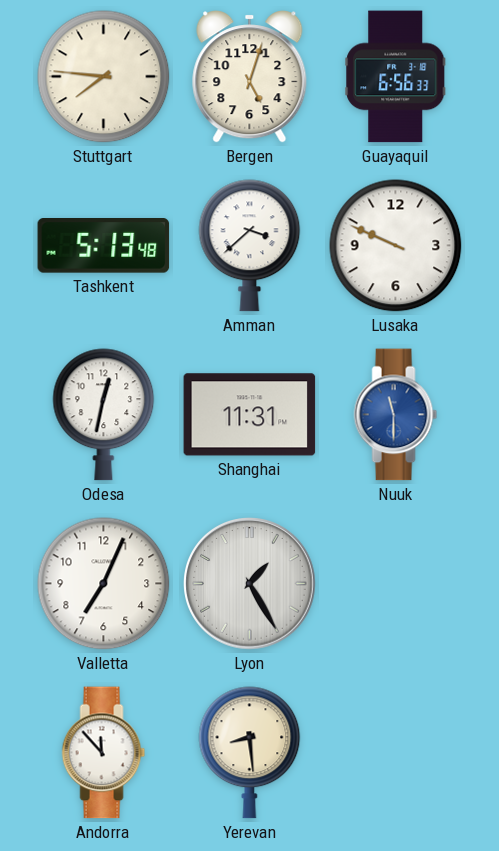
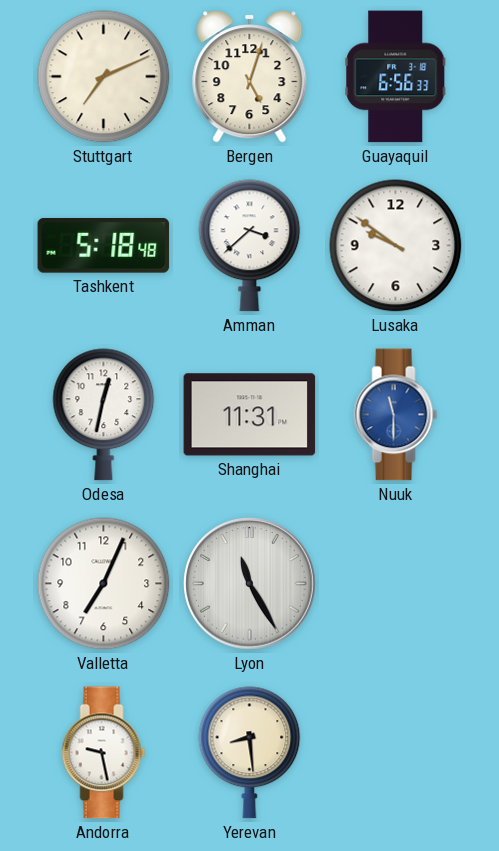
Stuttgart: 7:46 -> 7:11 (104, 77)
Tashkent: 5:13 -> 5:18 (104, 246)
Lusaka: 9:49 -> 9:51 (396, 246)
Lyon: 1:25 -> 11:25 (250, 584)
Andorra: 11:53 -> 9:28 (104, 753)
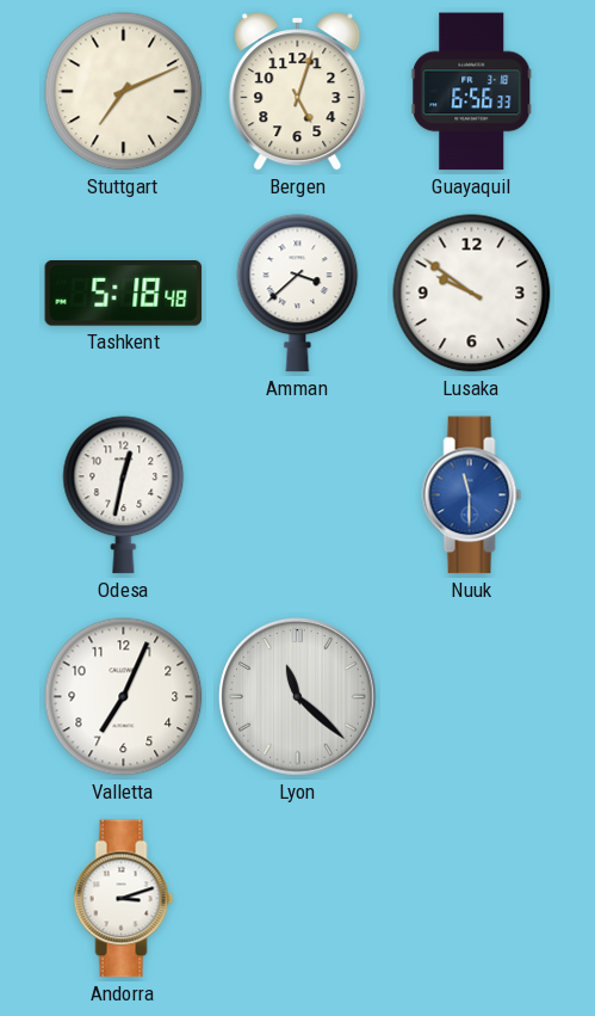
Shanghai: 11:31 -> none (250, 415)
Lyon: 11:25 -> 11:22 (298, 697)
Andorra: 9:28 -> 3:12 (124, 899)
Yerevan: 8:29 -> none (250, 753)
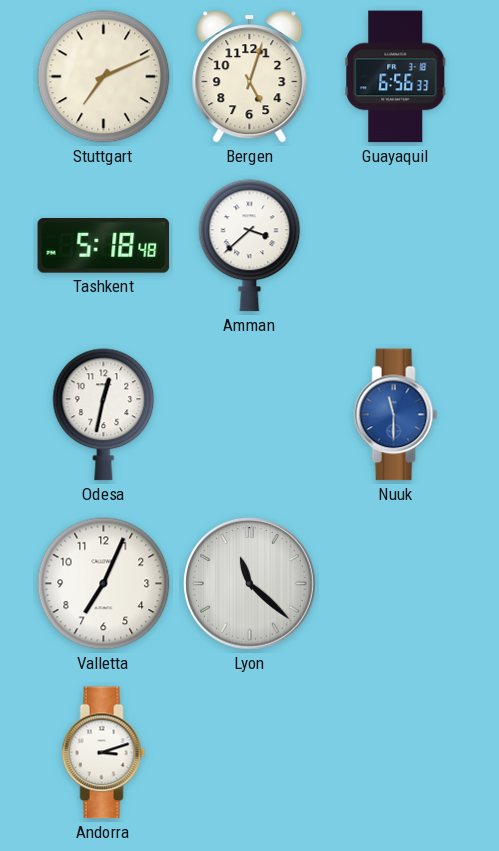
Lusaka: 9:51 -> none (472, 294)
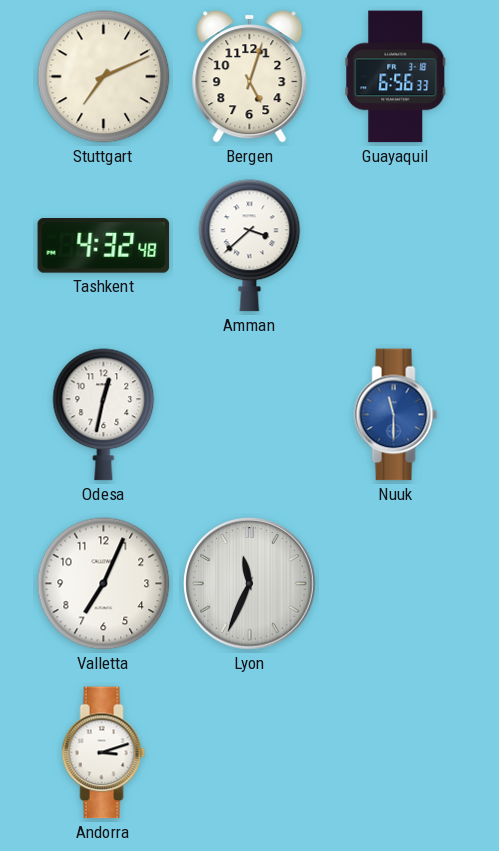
Tashkent: 5:18 -> 4:32 (104, 246)
Lyon: 11:22 -> 11:34 (250, 584)
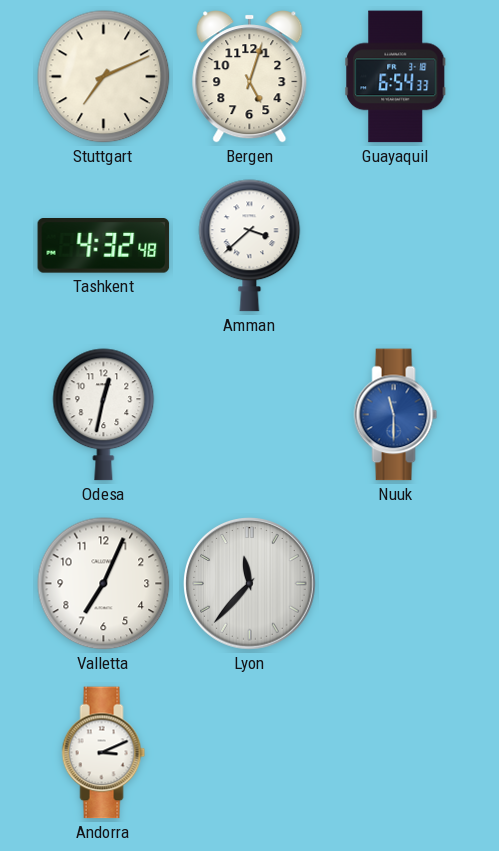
Guayaquil: 6:56 -> 6:54 (396, 77)
Lyon: 11:34 -> 11:37 (250, 584)
Andorra: 3:12 -> 3:11 (104, 753)
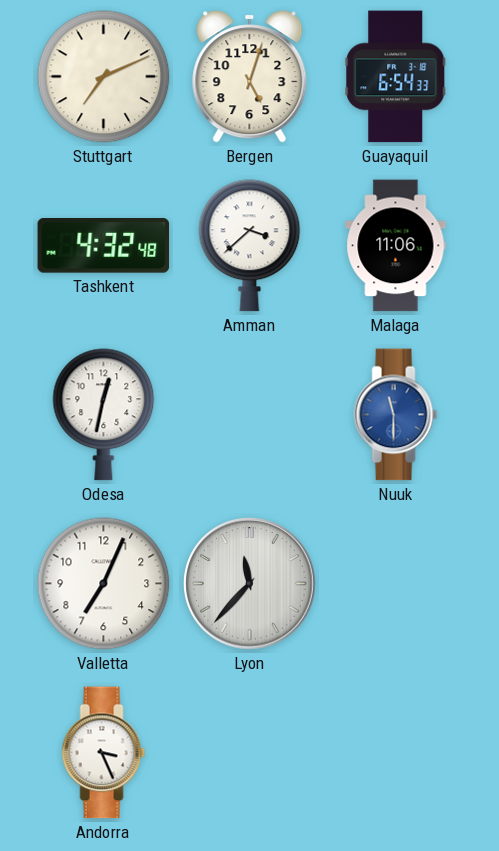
Malaga: none -> 11:06 (396, 246)
Andorra: 3:11 -> 3:26 (104, 753)
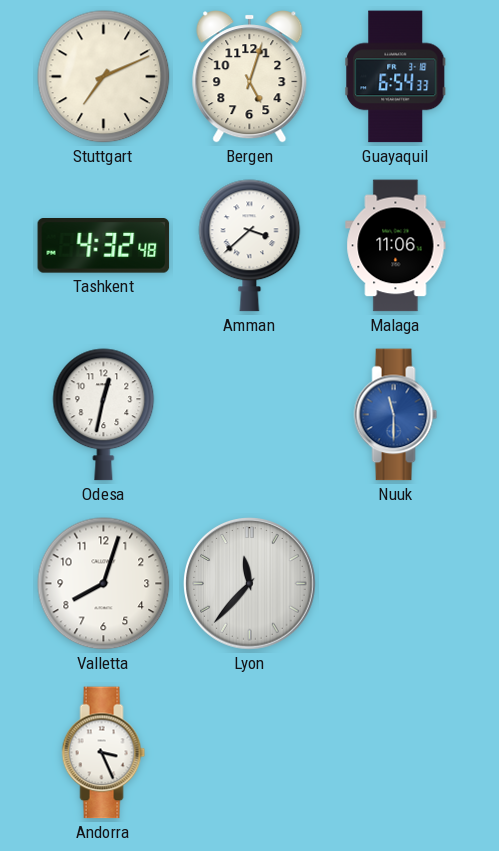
Valletta: 7:04 -> 8:03 (104, 584)
